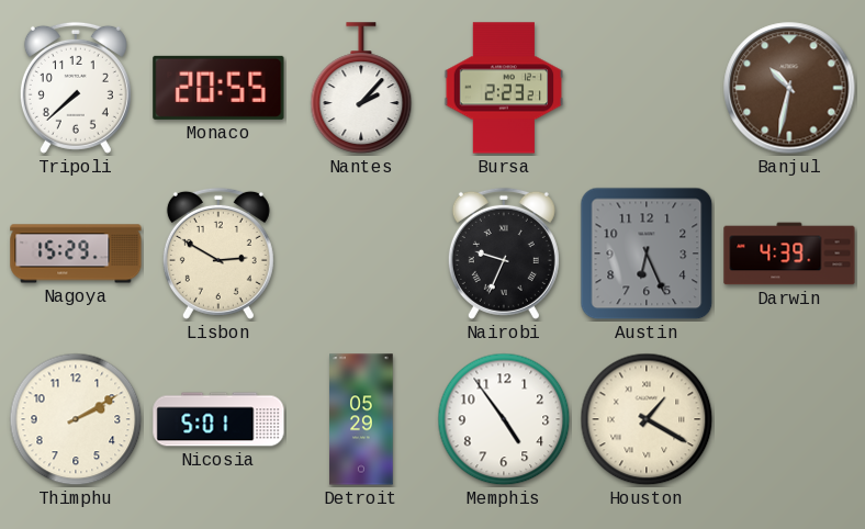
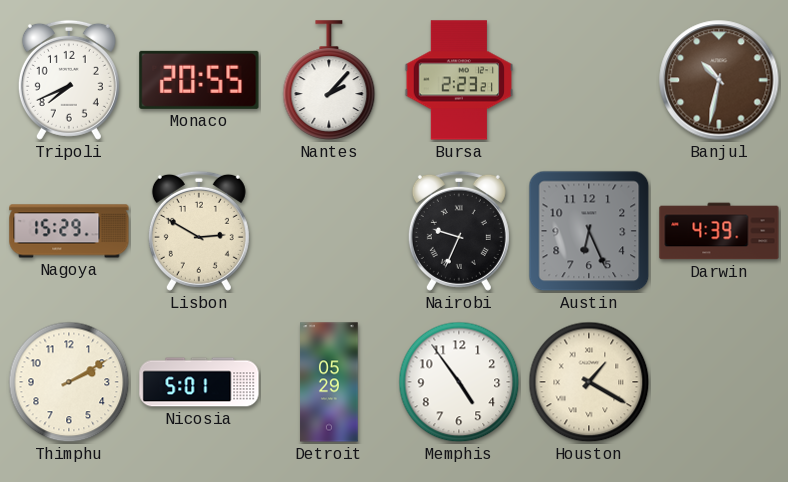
Tripoli: 7:38 -> 7:41 (69, 80)
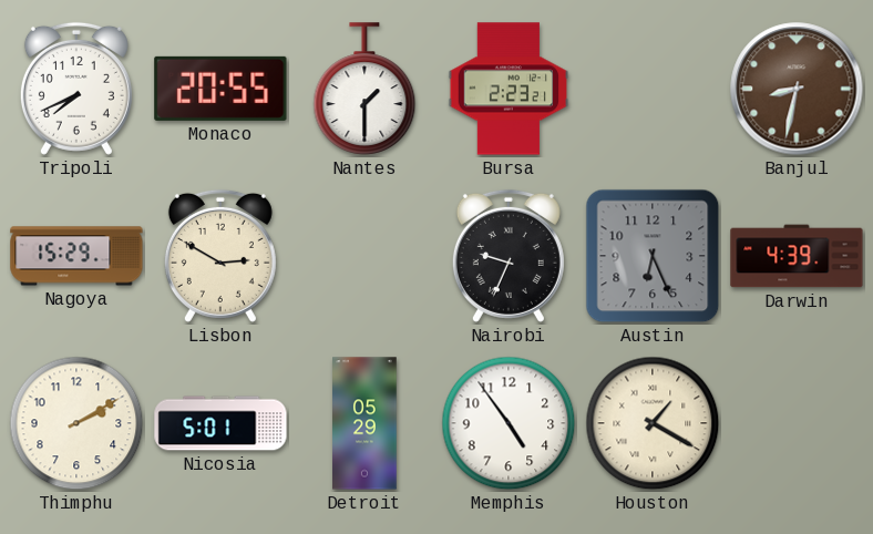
Nantes: 2:07 -> 1:30 (364, 89)
Banjul: 10:32 -> 8:32 (797, 89)
